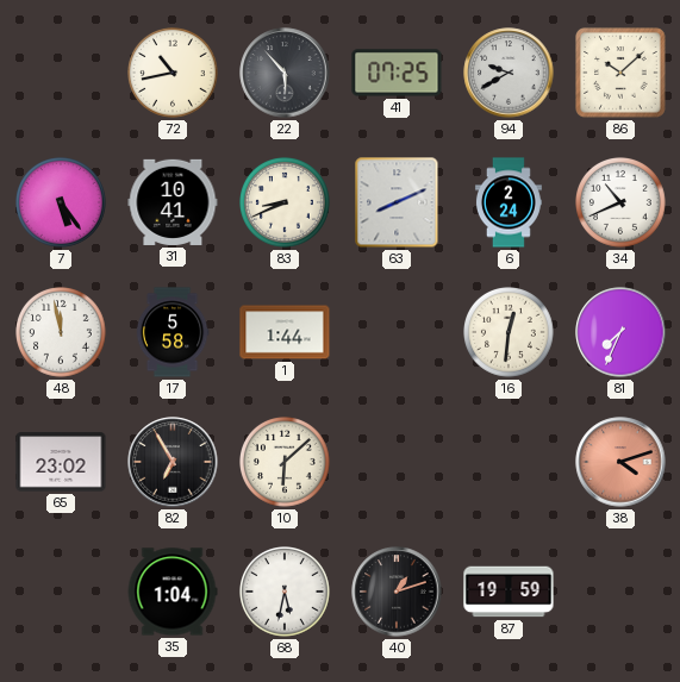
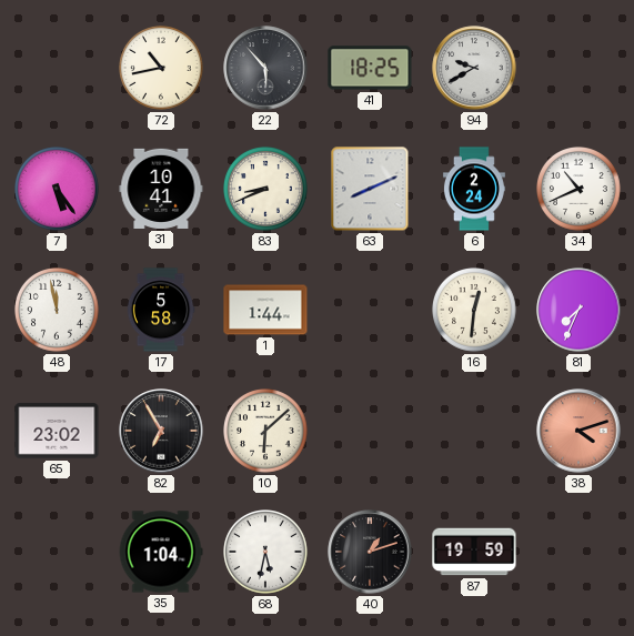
41: 07:25 -> 18:25 (370, 68)
86: 10:08 -> none (620, 73)
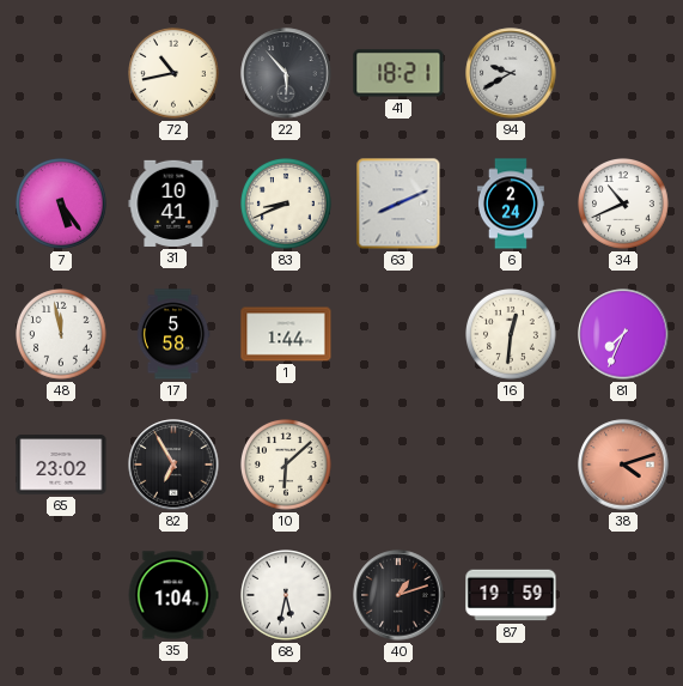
41: 18:25 -> 18:21 (398, 73)
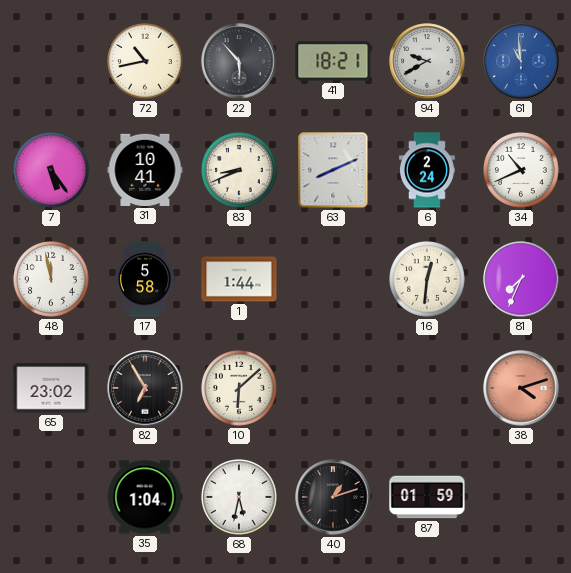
61: none -> 10:59 (521, 61)
87: 19:59 -> 01:59 (427, 497)
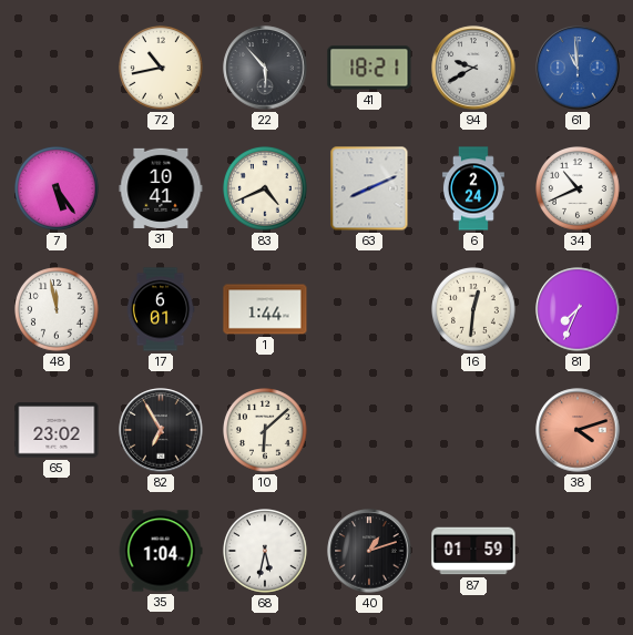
83: 8:41 -> 4:41 (266, 190)
17: 5:58 -> 6:01 (161, 309)
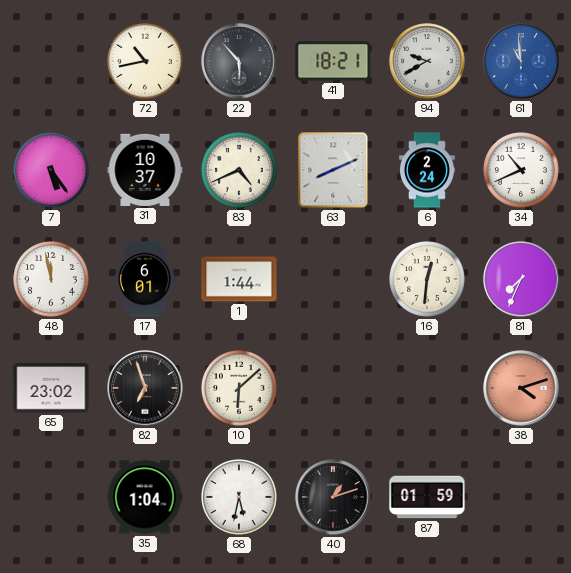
31: 10:41 -> 10:37 (145, 170)
82: 6:55 -> 6:57 (145, 388)
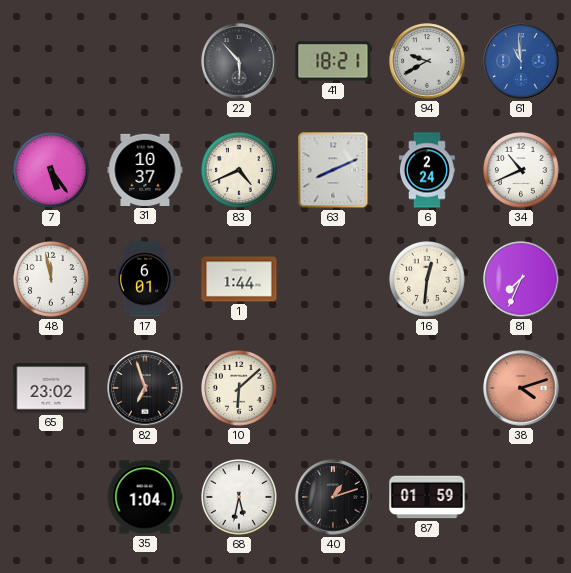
72: 10:43 -> none (146, 62)
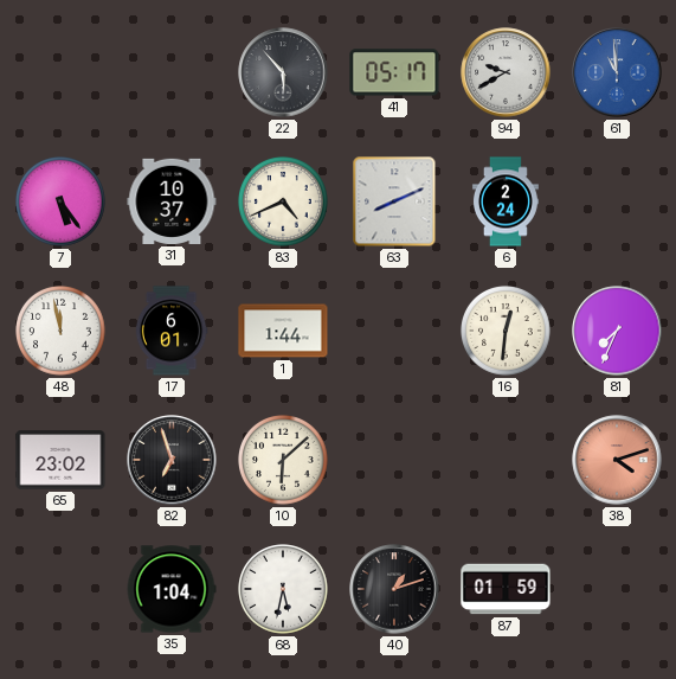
41: 18:21 -> 05:17 (394, 72)
34: 10:41 -> none (522, 171)
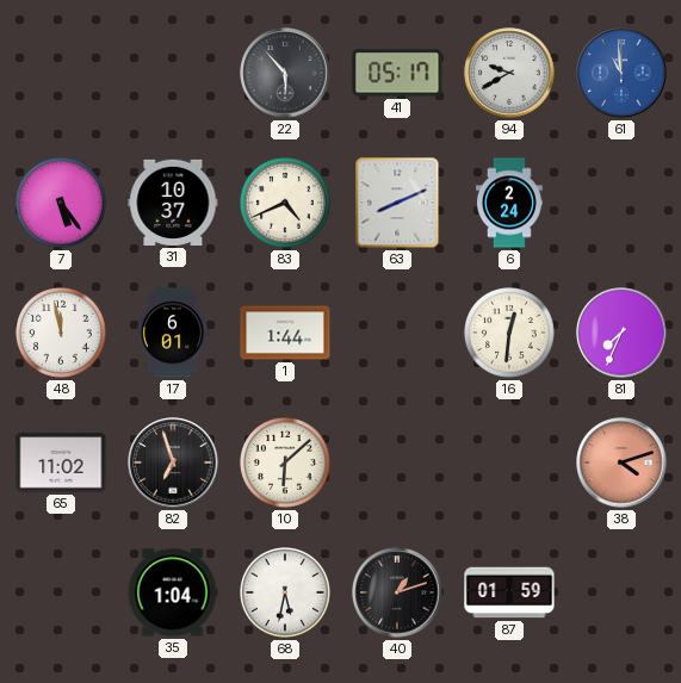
65: 23:02 -> 11:02 (61, 462)
